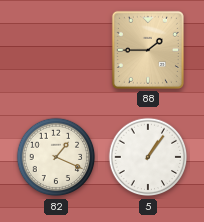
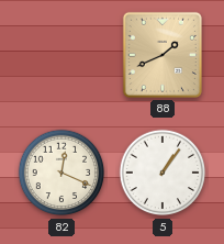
88: 1:45 -> 1:41 (163, 55)
82: 1:19 -> 12:19 (61, 173)
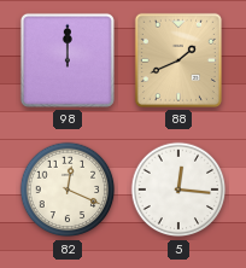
98: none -> 12:00 (68, 60)
5: 1:06 -> 12:16 (178, 190)
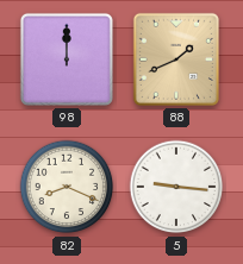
82: 12:19 -> 8:19 (67, 187)
5: 12:16 -> 9:16 (176, 187)
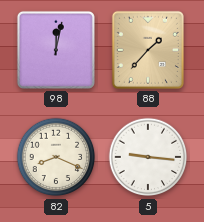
98: 12:00 -> 12:02 (56, 50)
88: 1:41 -> 1:37 (148, 50)
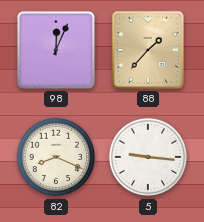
98: 12:02 -> 12:04 (56, 50)
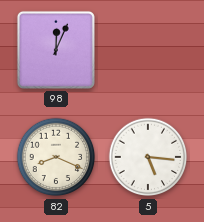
88: 1:37 -> none (148, 50)
5: 9:16 -> 5:16 (148, 157)
